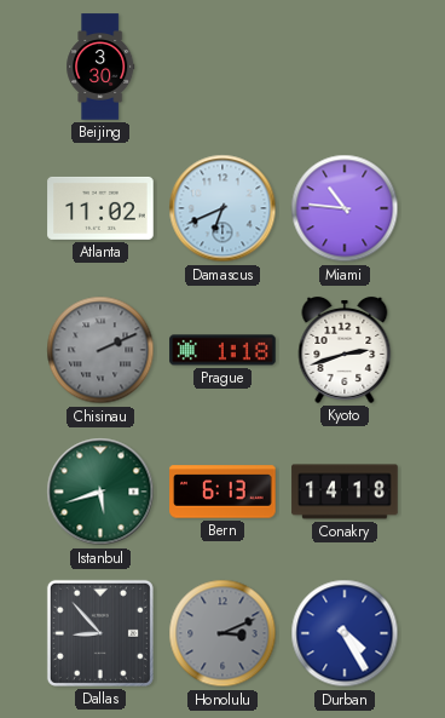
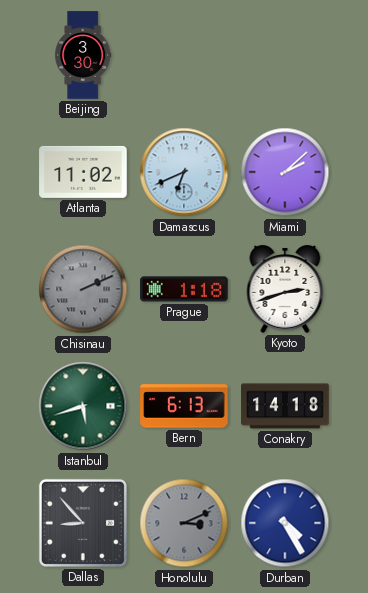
Miami: 10:46 -> 2:08 (285, 172)
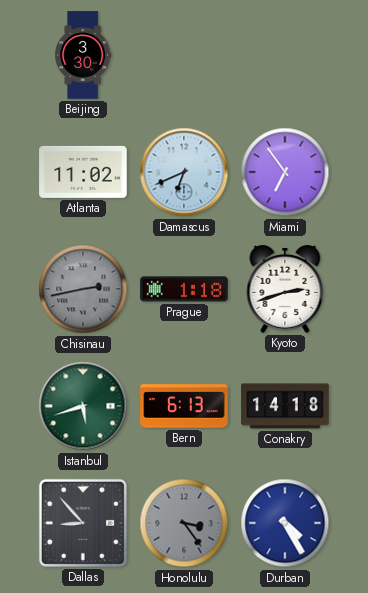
Miami: 2:08 -> 6:54 (285, 172)
Chisinau: 2:11 -> 2:43 (83, 289)
Honolulu: 3:11 -> 3:24 (184, 523)
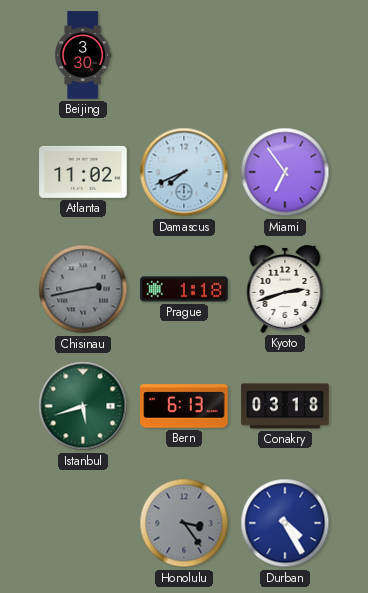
Damascus: 6:41 -> 7:41 (184, 172)
Conakry: 14:18 -> 03:18 (285, 406)
Dallas: 8:53 -> none (83, 523)
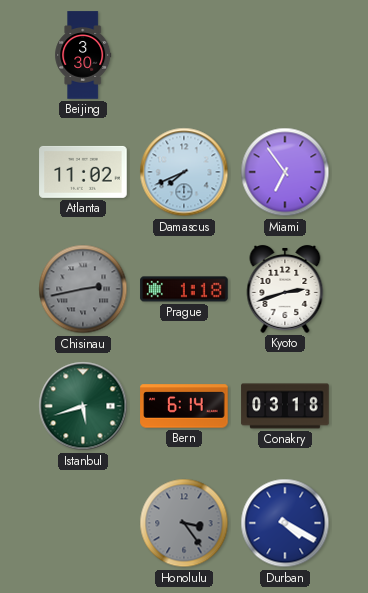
Bern: 6:13 -> 6:14 (184, 406)
Durban: 4:25 -> 4:20 (285, 523)
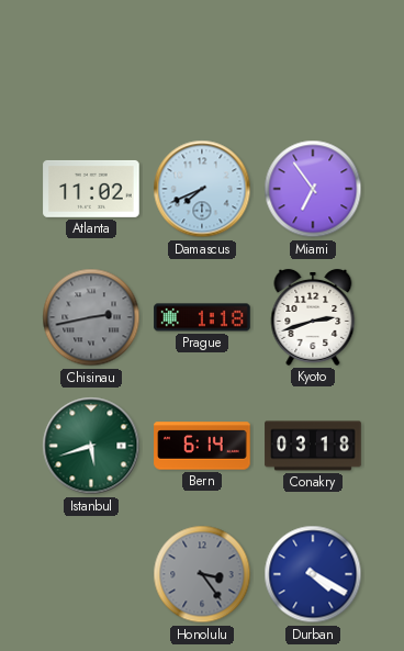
Beijing: 3:30 -> none (83, 55)
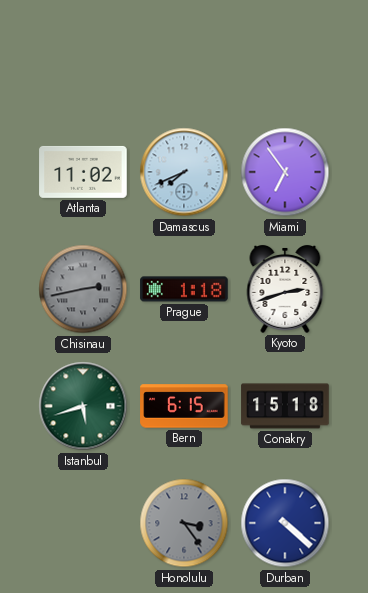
Bern: 6:14 -> 6:15 (184, 406)
Conakry: 03:18 -> 15:18 (285, 406)
Durban: 4:20 -> 4:22 (285, 523)
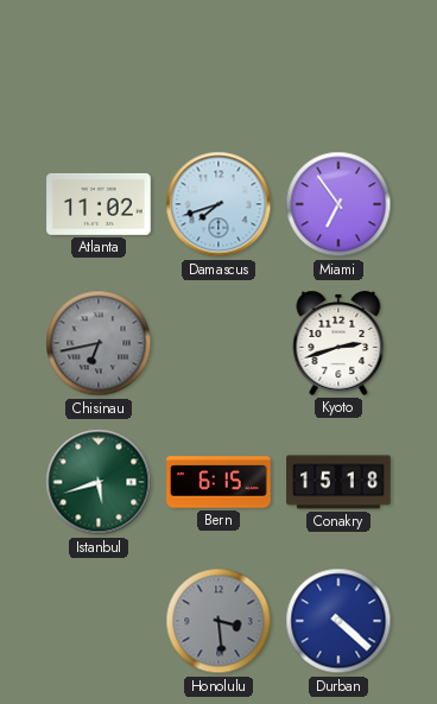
Damascus: 7:41 -> 7:42 (218, 204)
Chisinau: 2:43 -> 6:43 (99, 343)
Prague: 1:18 -> none (184, 289)
Honolulu: 3:24 -> 3:29 (218, 621)
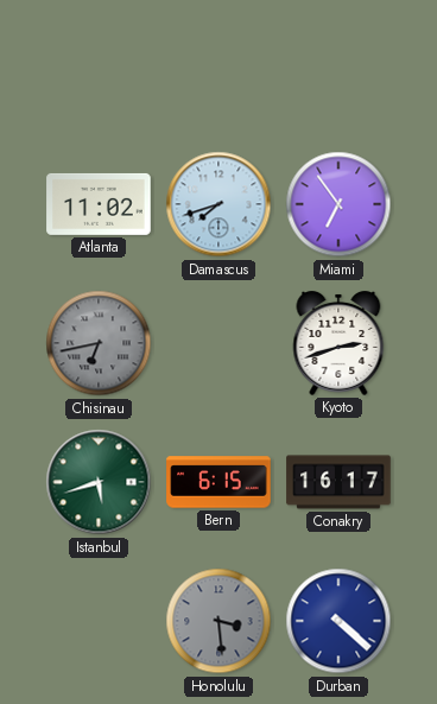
Conakry: 15:18 -> 16:17 (338, 482)
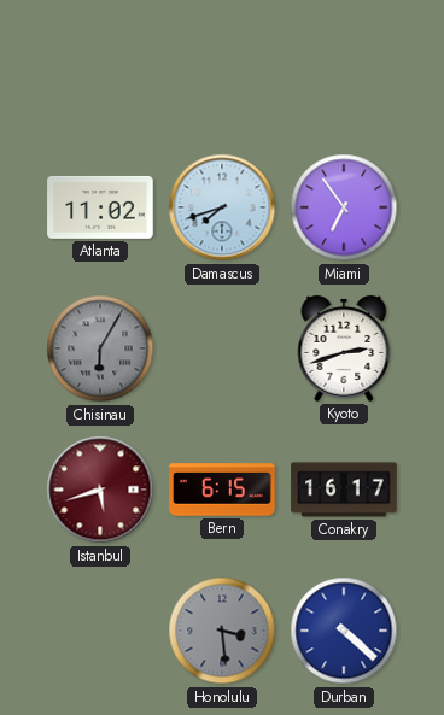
Chisinau: 6:43 -> 6:05 (100, 348)
Istanbul dial: green -> burgundy (100, 490)
